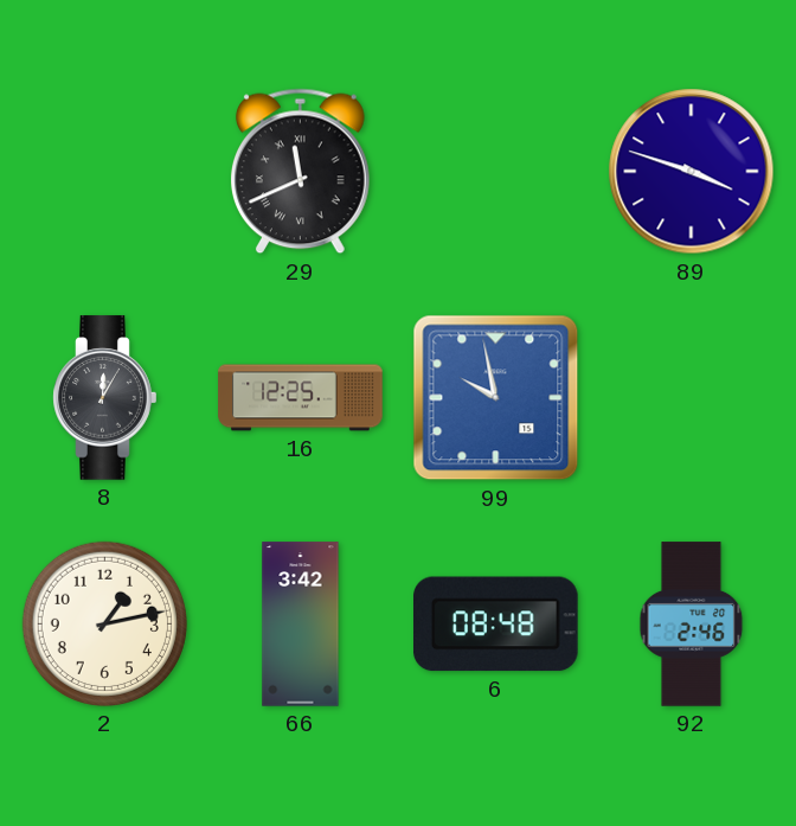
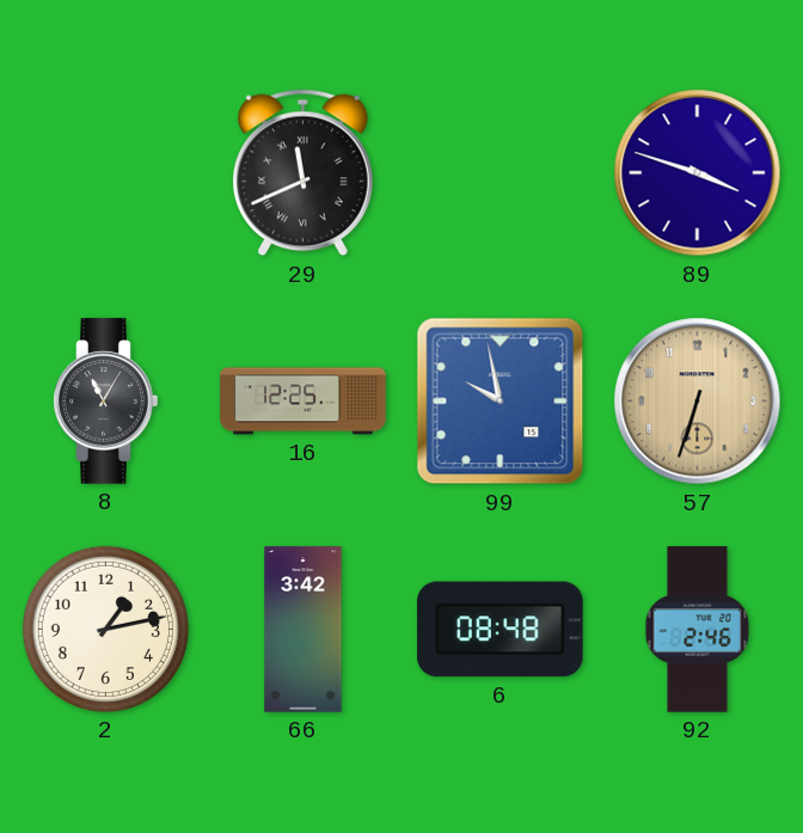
8: 12:05 -> 11:05 (106, 402)
57: none -> 6:33 (698, 402)
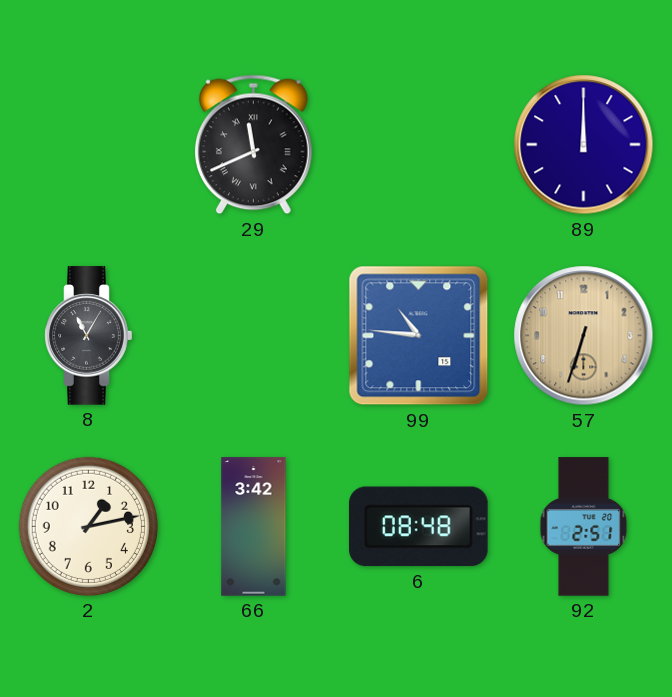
89: 3:48 -> 12:00 (584, 145)
16: 12:25 -> none (304, 402)
99: 9:58 -> 10:46 (419, 336)
92: 2:46 -> 2:51 (584, 527)
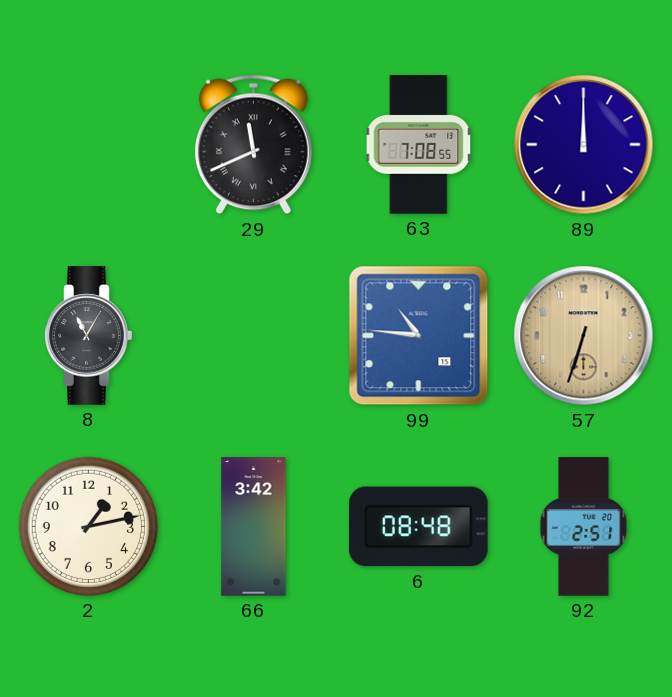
63: none -> 7:08 (419, 145)
